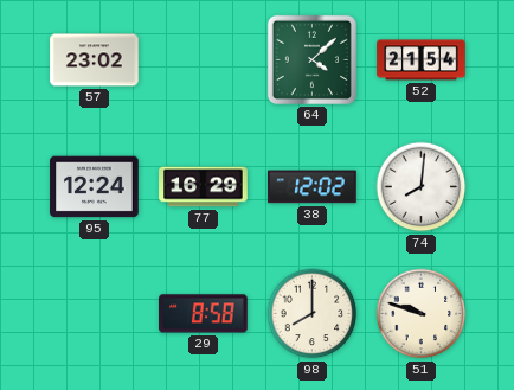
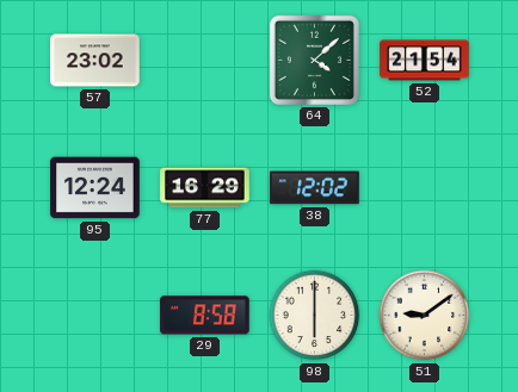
74: 8:01 -> none (422, 187)
98: 8:00 -> 6:00 (315, 316)
51: 9:48 -> 9:09 (425, 316)
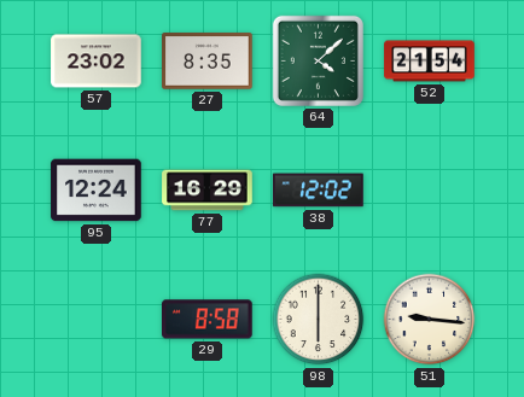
27: none -> 8:35 (208, 62)
51: 9:09 -> 9:16 (430, 320)
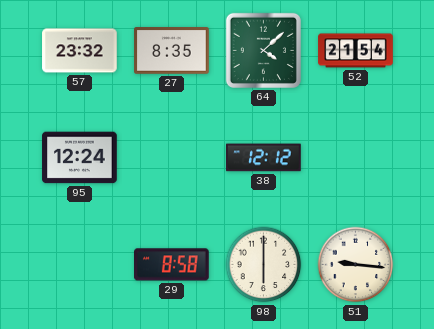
57: 23:02 -> 23:32 (80, 51)
77: 16:29 -> none (208, 191)
38: 12:02 -> 12:12 (264, 158)
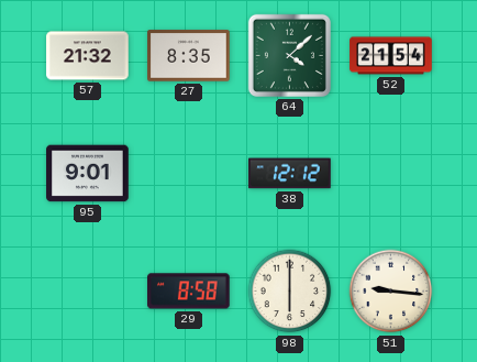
57: 23:32 -> 21:32 (88, 56)
95: 12:24 -> 9:01 (88, 174)
